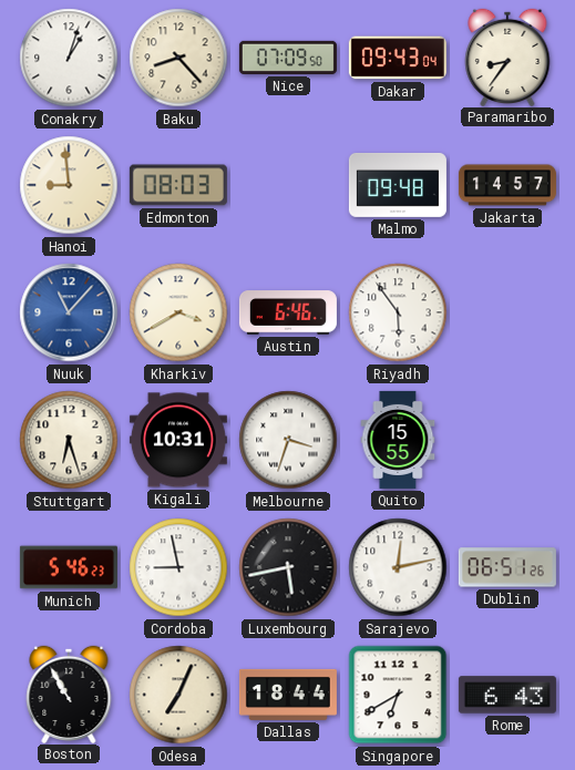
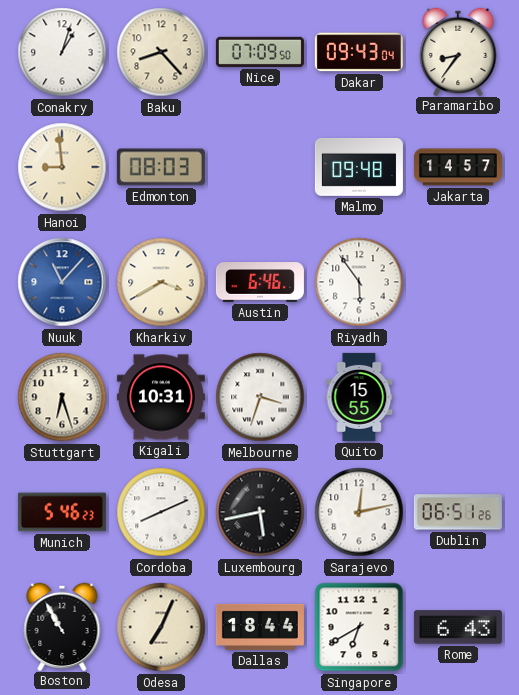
Cordoba: 8:58 -> 8:11 (161, 512)
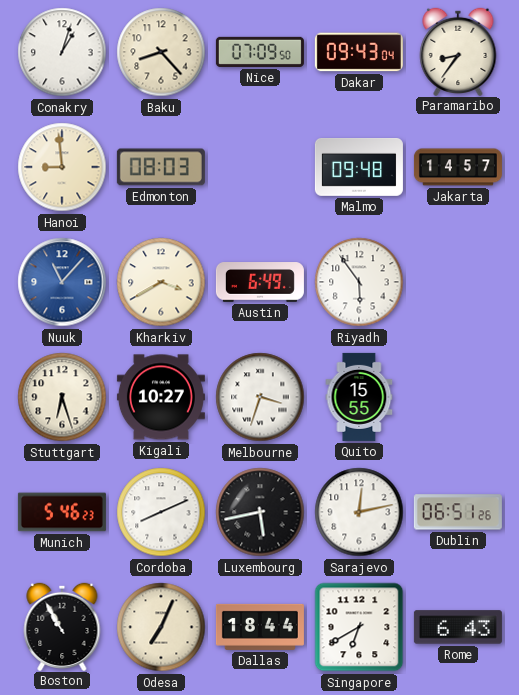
Austin: 6:46 -> 6:49 (260, 282)
Kigali: 10:31 -> 10:27 (161, 397)
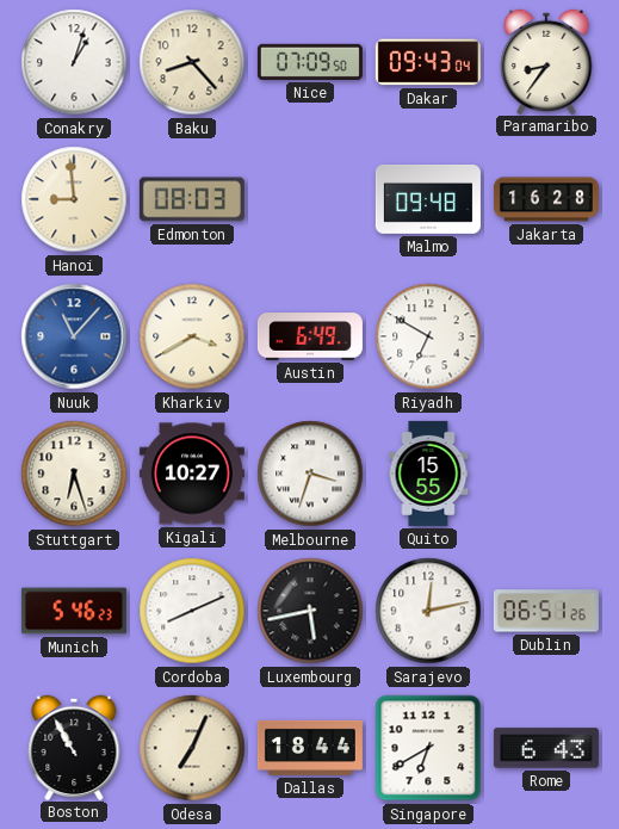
Jakarta: 14:57 -> 16:28 (546, 199)
Riyadh: 5:54 -> 6:50 (428, 336)
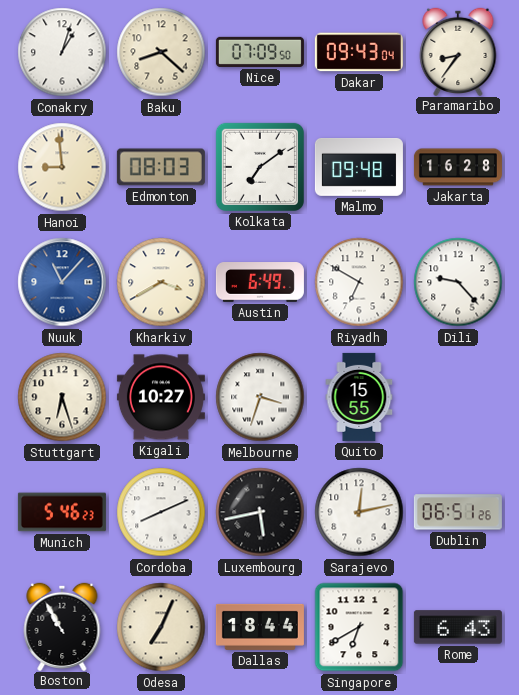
Baku: 8:23 -> 8:22 (161, 52)
Kolkata: none -> 7:09 (260, 167)
Dili: none -> 9:23 (458, 282)
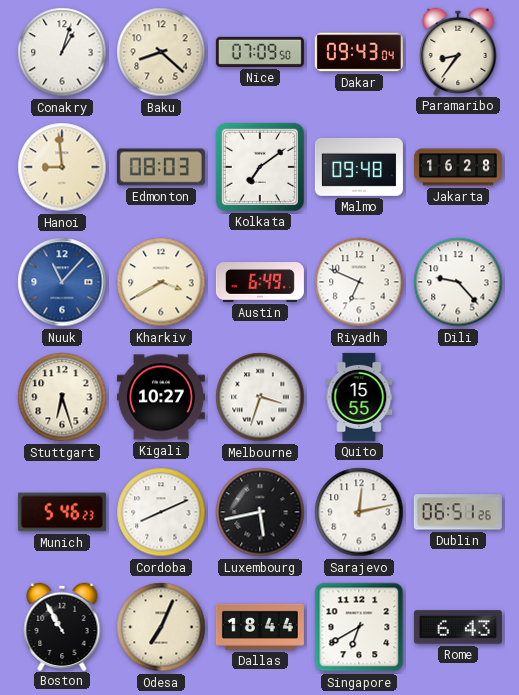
Riyadh: 6:50 -> 6:49 (359, 282)
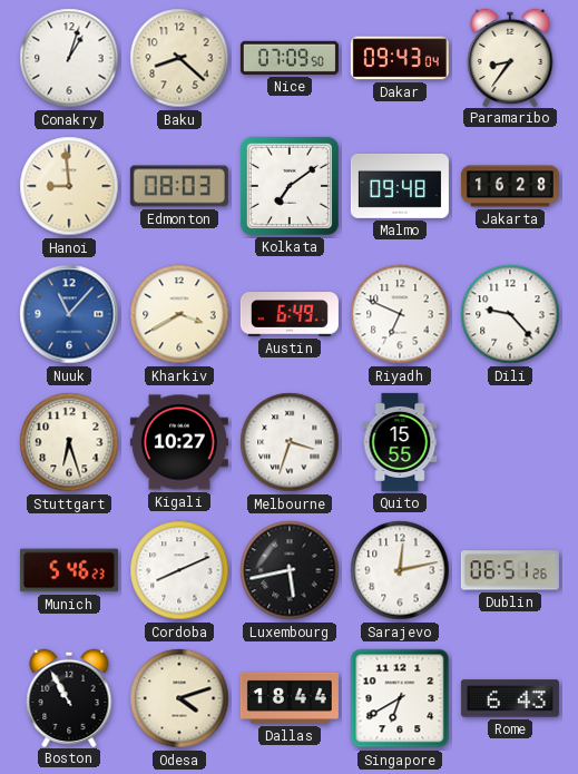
Odesa: 7:04 -> 4:12 (179, 698)
